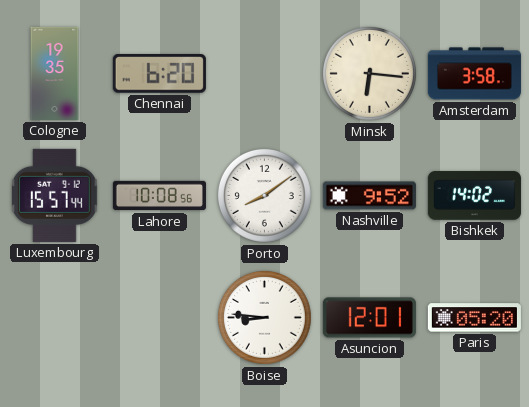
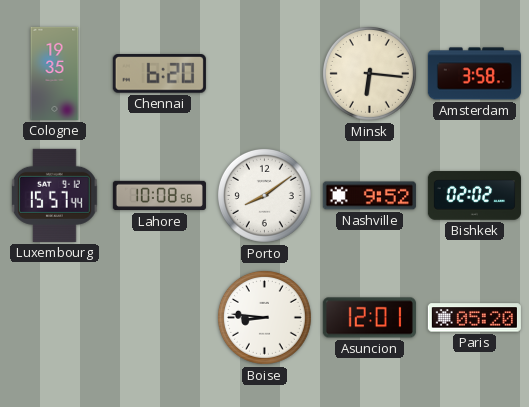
Bishkek: 14:02 -> 02:02 (474, 196)
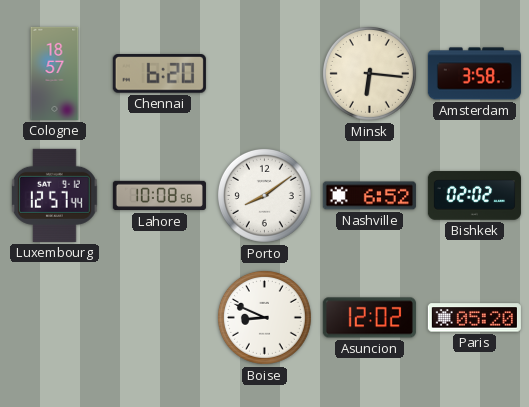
Cologne: 19:35 -> 18:57 (55, 73)
Luxembourg: 15:57 -> 12:57 (55, 195)
Nashville: 9:52 -> 6:52 (369, 196)
Boise: 8:46 -> 8:49 (264, 317)
Asuncion: 12:01 -> 12:02 (369, 318)
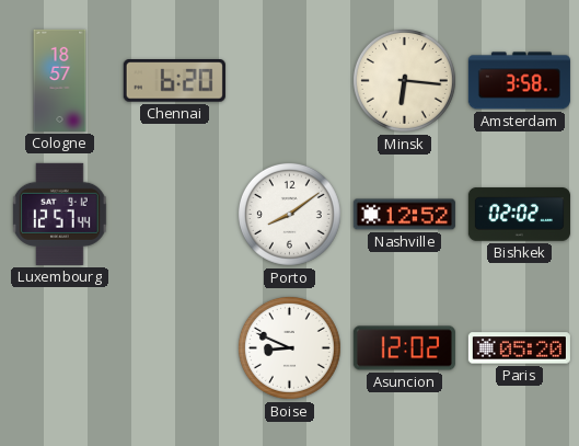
Lahore: 10:08 -> none (159, 196)
Nashville: 6:52 -> 12:52 (404, 215)
